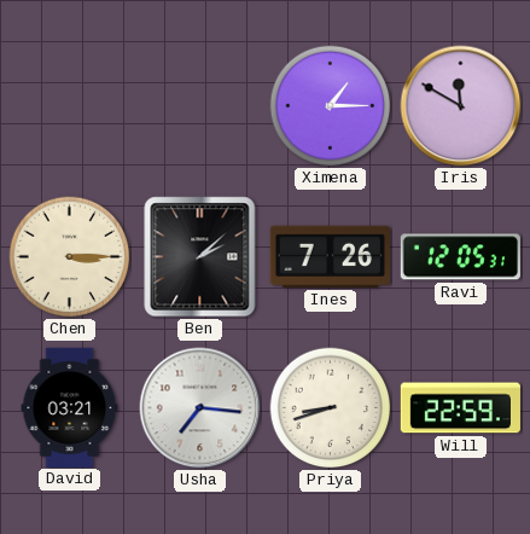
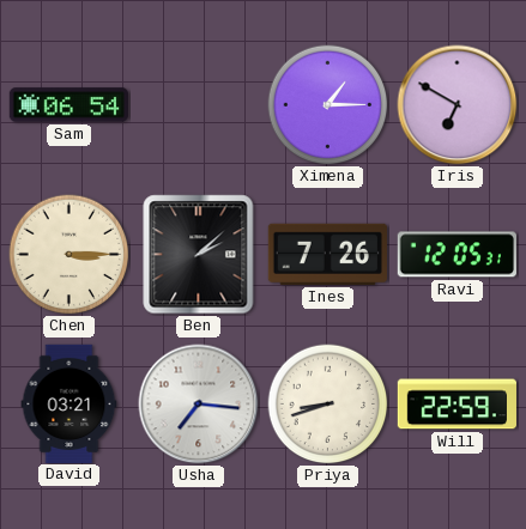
Sam: none -> 06:54 (68, 105)
Iris: 11:50 -> 6:50 (458, 105)
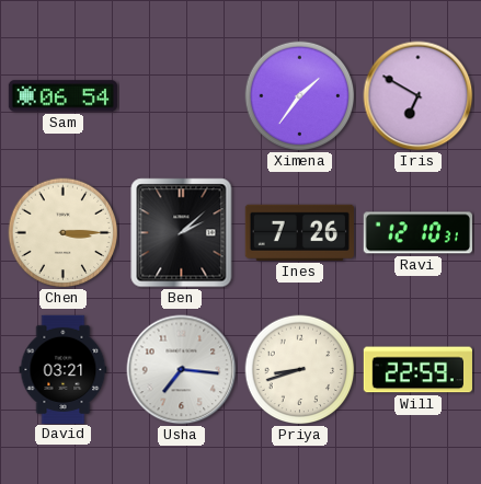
Ximena: 1:15 -> 1:36 (300, 96)
Ravi: 12:05 -> 12:10 (417, 233)
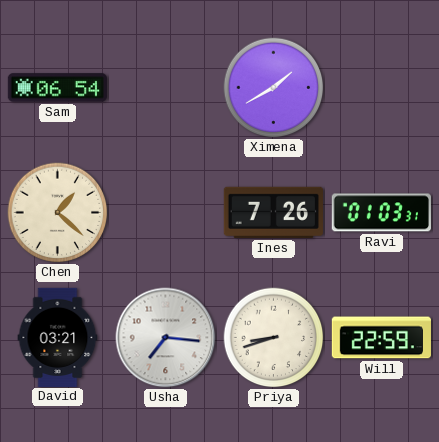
Ximena: 1:36 -> 1:40 (274, 88)
Iris: 6:50 -> none (419, 96)
Chen: 3:15 -> 1:22 (58, 213)
Ben: 2:08 -> none (182, 233)
Ravi: 12:10 -> 01:03 (381, 213)
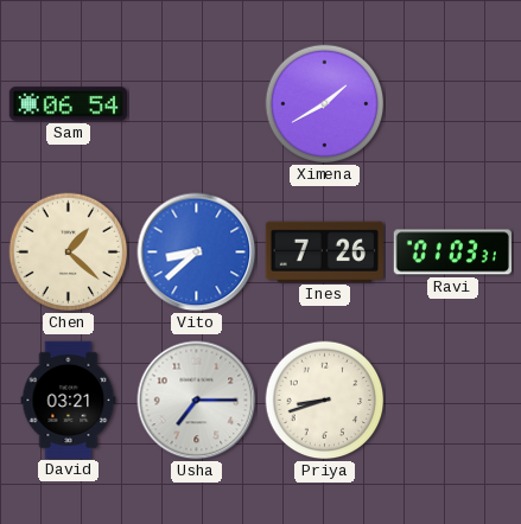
Vito: none -> 8:38 (197, 253)
Usha: 7:16 -> 7:15 (197, 401)
Will: 22:59 -> none (381, 338)
